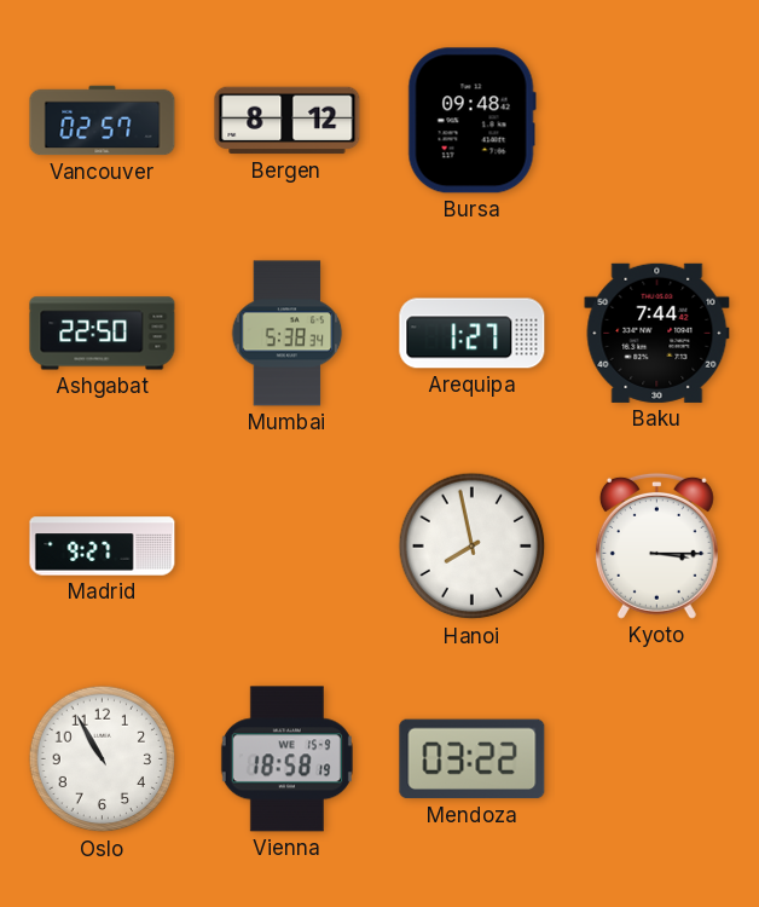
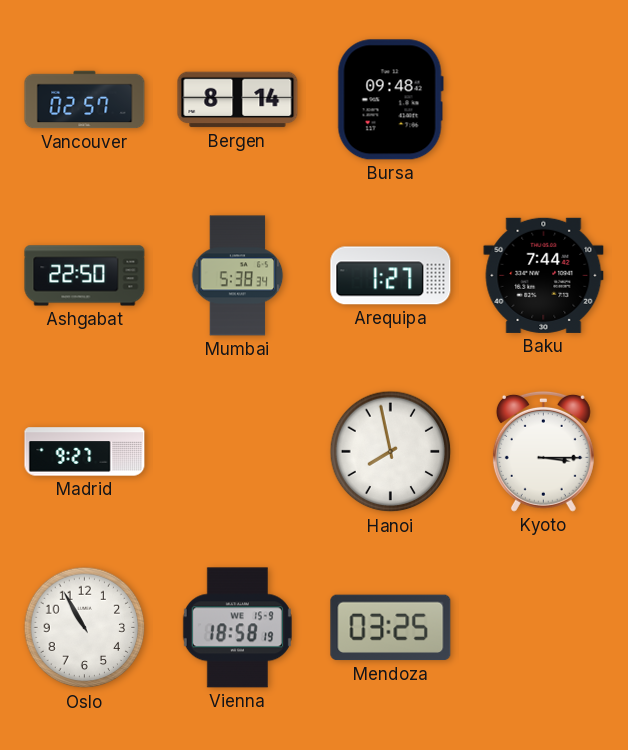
Bergen: 8:12 -> 8:14 (238, 100)
Mendoza: 03:22 -> 03:25 (391, 628)
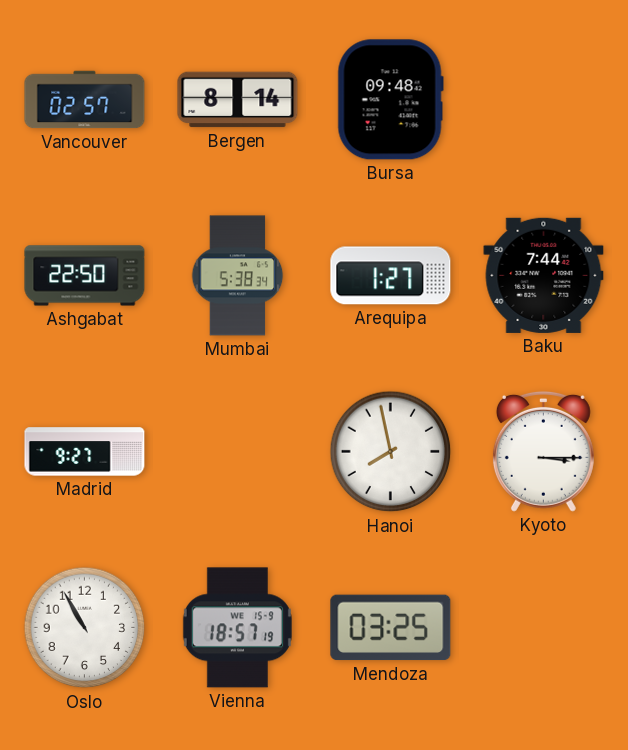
Vienna: 18:58 -> 18:57 (237, 628)
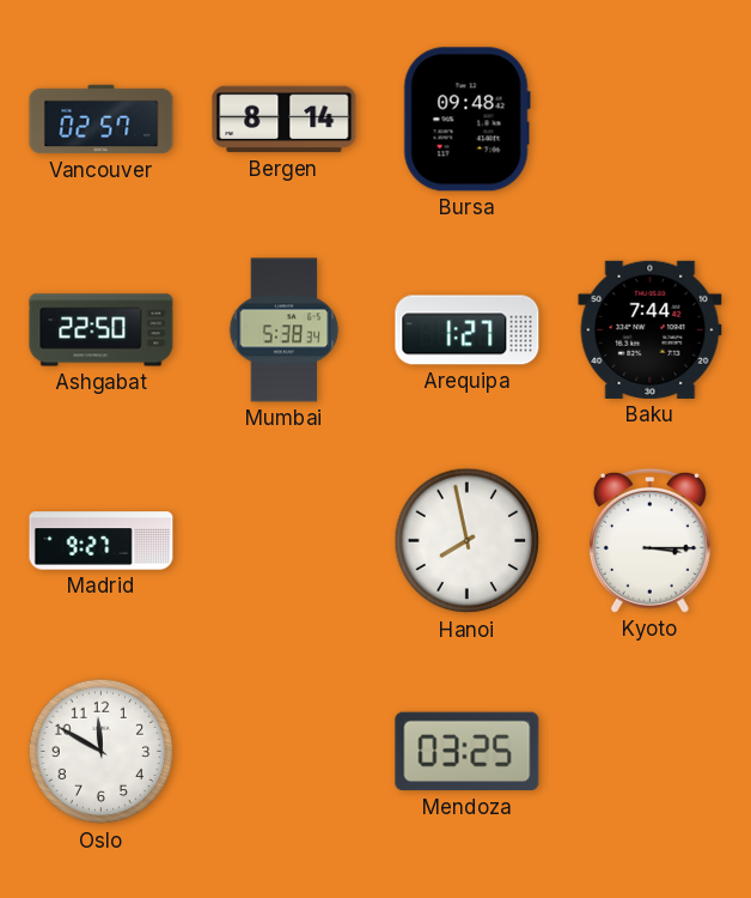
Oslo: 10:55 -> 11:50 (102, 752)
Vienna: 18:57 -> none (237, 628)
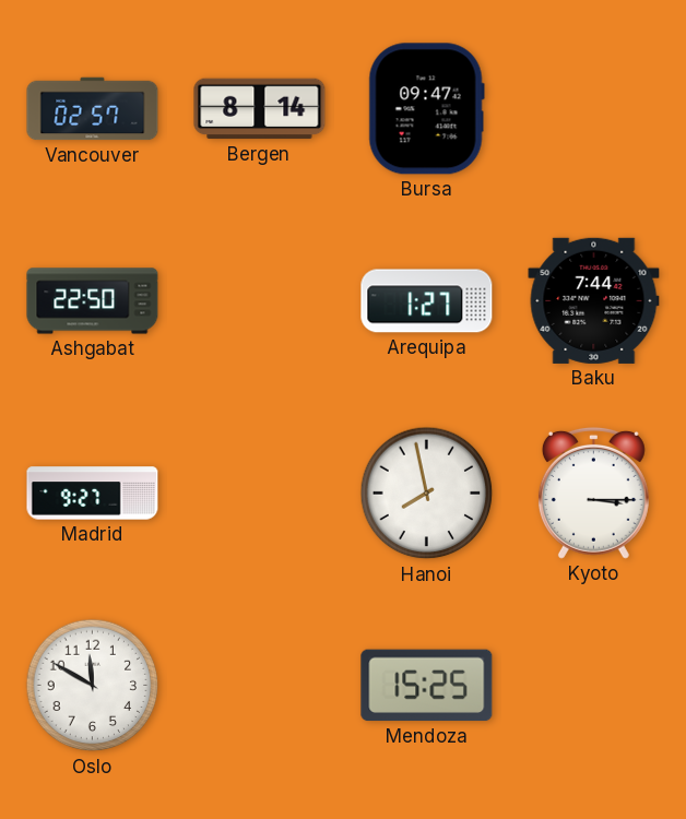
Bursa: 09:48 -> 09:47 (426, 109)
Mumbai: 5:38 -> none (285, 330)
Mendoza: 03:25 -> 15:25 (427, 686)
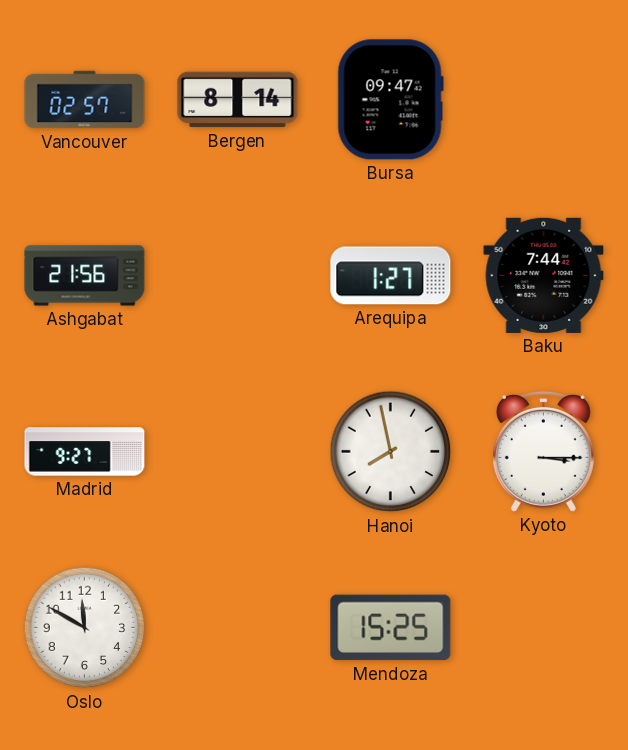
Ashgabat: 22:50 -> 21:56 (85, 276)
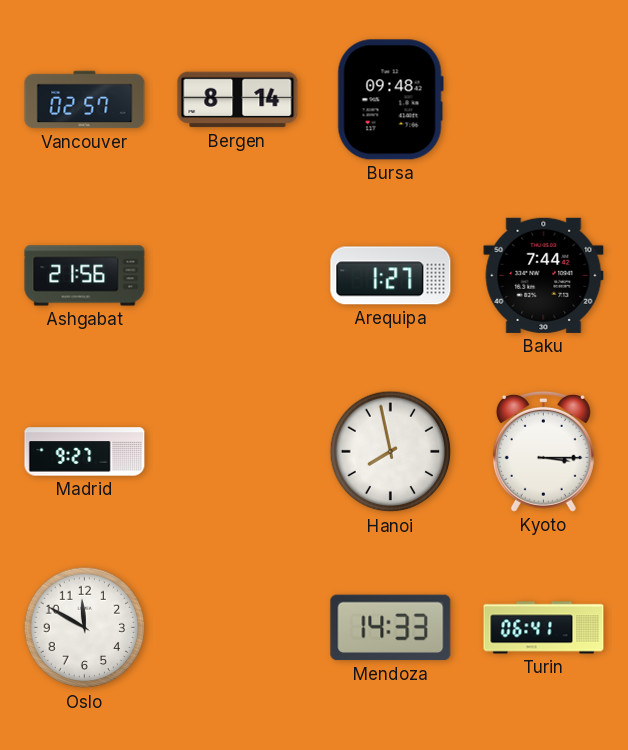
Bursa: 09:47 -> 09:48 (390, 100)
Mendoza: 15:25 -> 14:33 (391, 628)
Turin: none -> 06:41 (544, 628)
